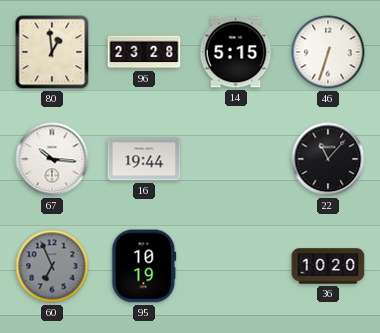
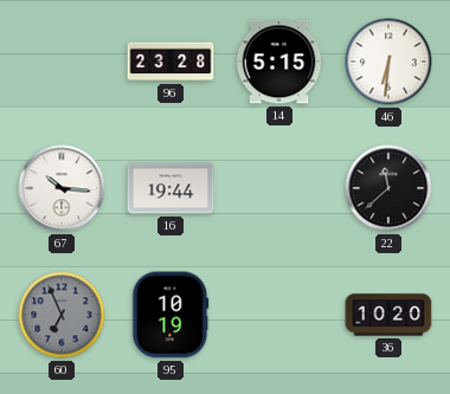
80: 12:59 -> none (52, 52)
46: 6:33 -> 6:31 (388, 62)
22: 11:07 -> 11:38 (388, 188)
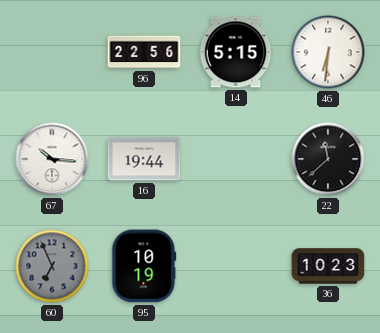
96: 23:28 -> 22:56 (144, 52)
36: 10:20 -> 10:23 (328, 266)
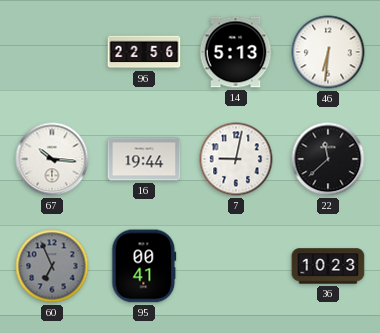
14: 5:15 -> 5:13 (236, 52)
7: none -> 9:02 (236, 159)
95: 10:19 -> 00:41 (144, 266)
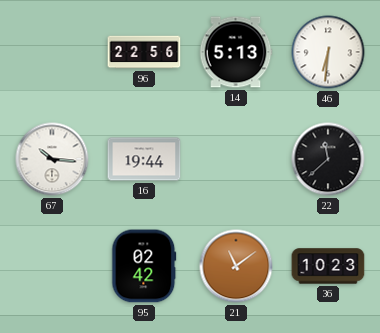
7: 9:02 -> none (236, 159)
60: 6:56 -> none (52, 266)
95: 00:41 -> 02:42 (144, 266)
21: none -> 11:09 (236, 266)
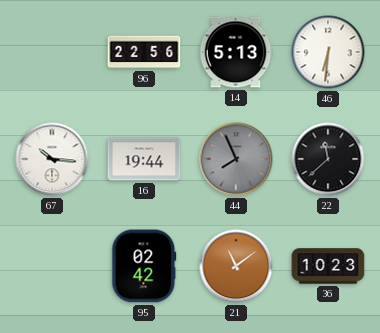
44: none -> 7:56 (236, 159)
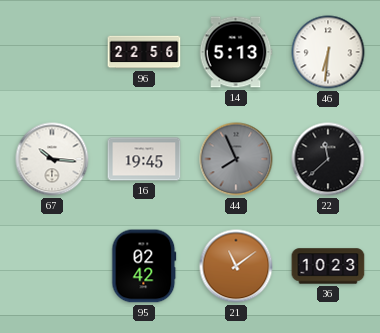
16: 19:44 -> 19:45 (144, 159)
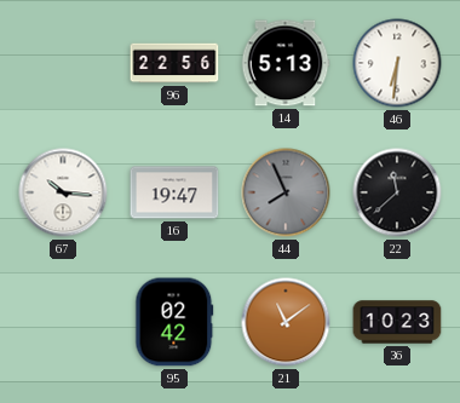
16: 19:45 -> 19:47 (174, 192)
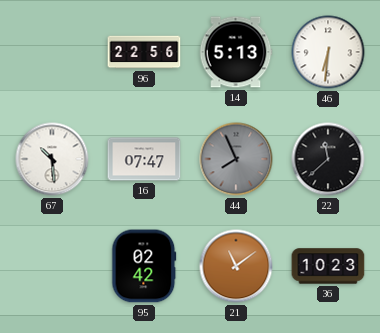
67: 10:16 -> 10:29 (52, 159)
16: 19:47 -> 07:47 (144, 159)
